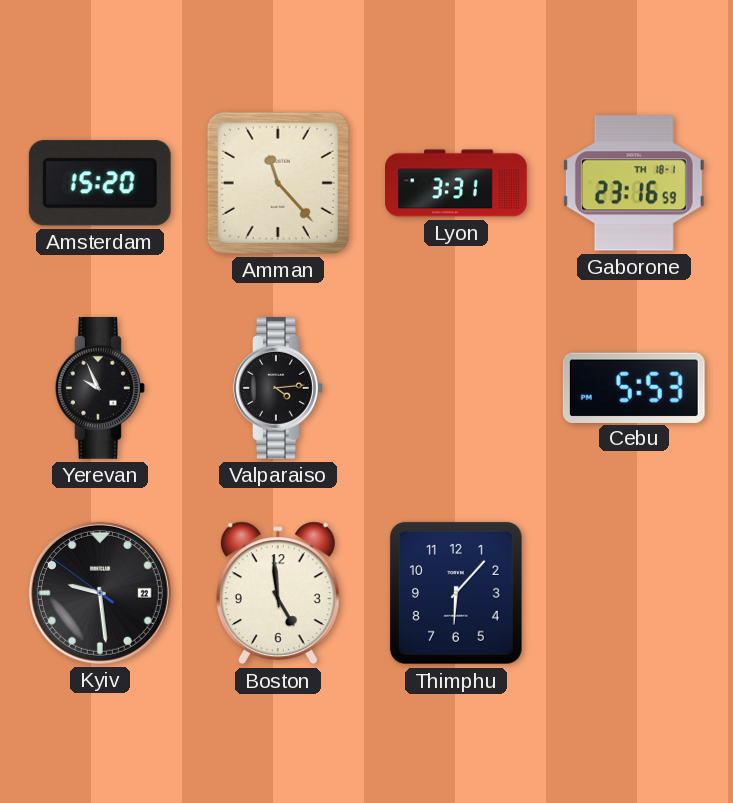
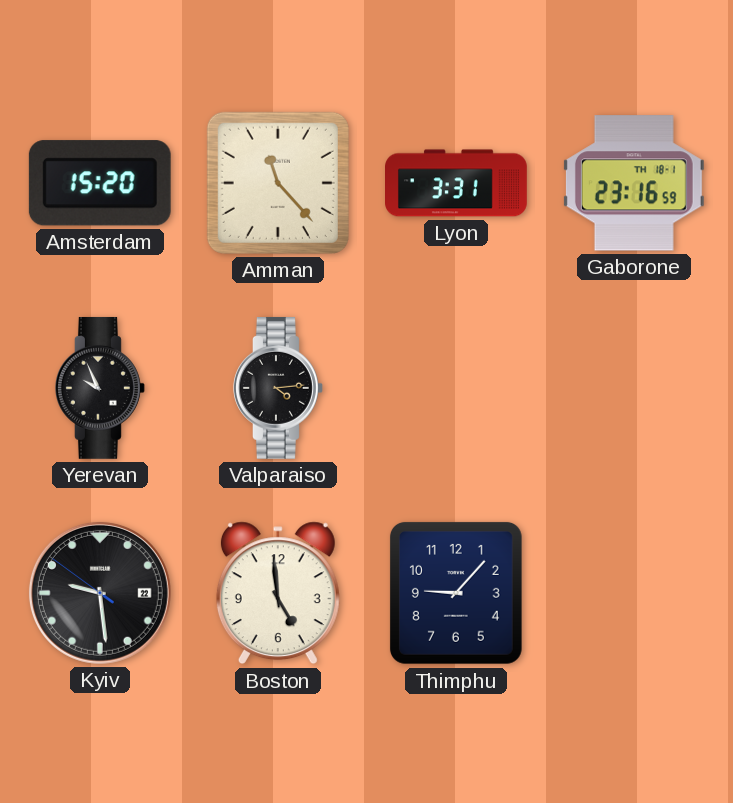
Cebu: 5:53 -> none (634, 387)
Thimphu: 6:07 -> 9:07 (456, 593)
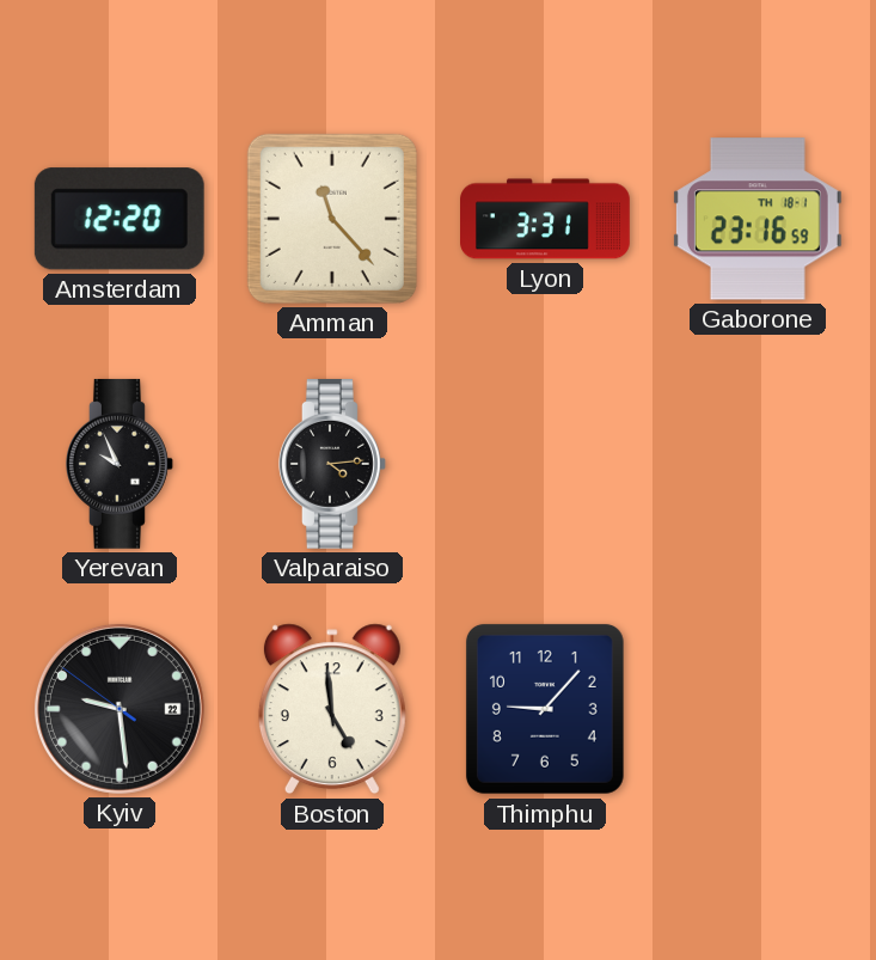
Amsterdam: 15:20 -> 12:20 (120, 219)
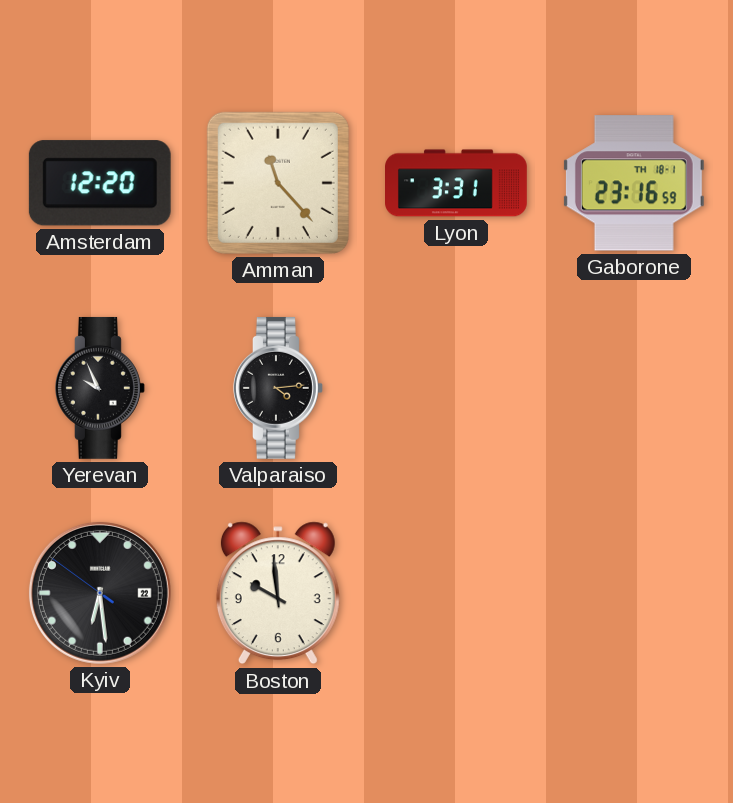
Kyiv: 9:28 -> 6:28 (100, 593)
Boston: 4:59 -> 9:59 (278, 593)
Thimphu: 9:07 -> none (545, 709)
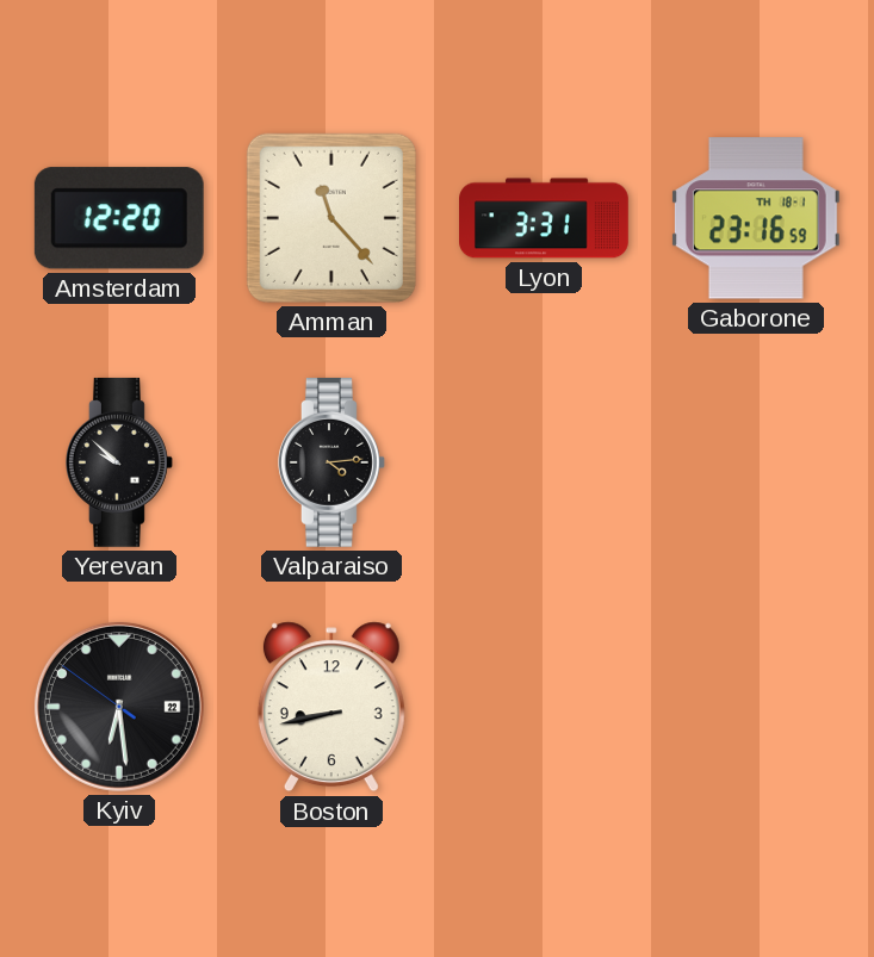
Yerevan: 9:56 -> 9:52 (119, 462)
Boston: 9:59 -> 8:43 (331, 707)
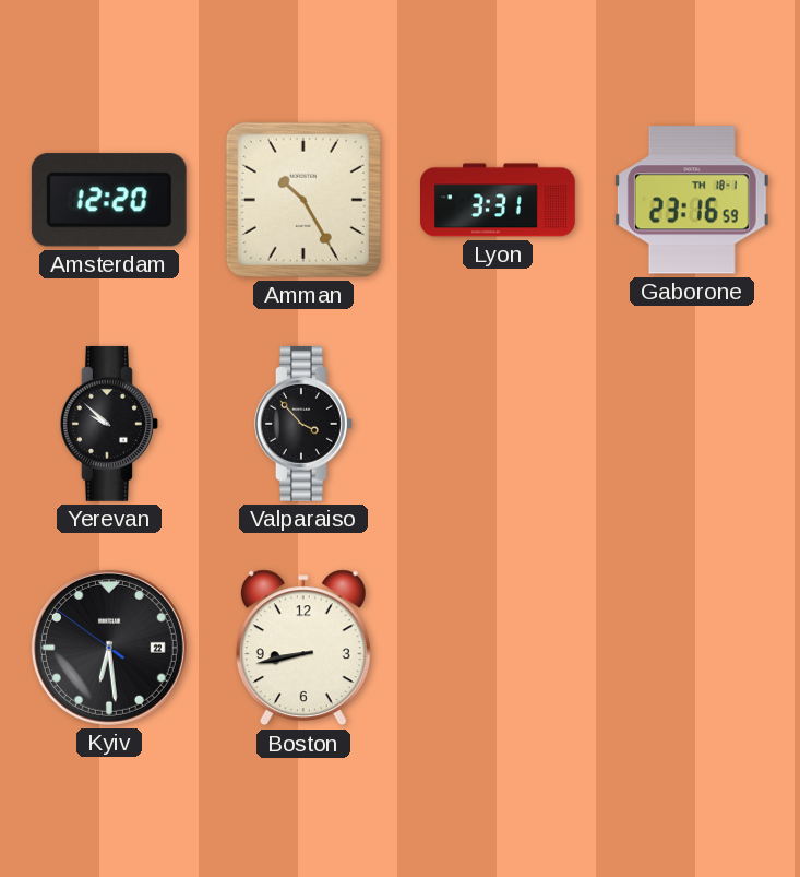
Amman: 11:23 -> 10:25 (303, 200)
Valparaiso: 4:14 -> 3:53 (303, 424)
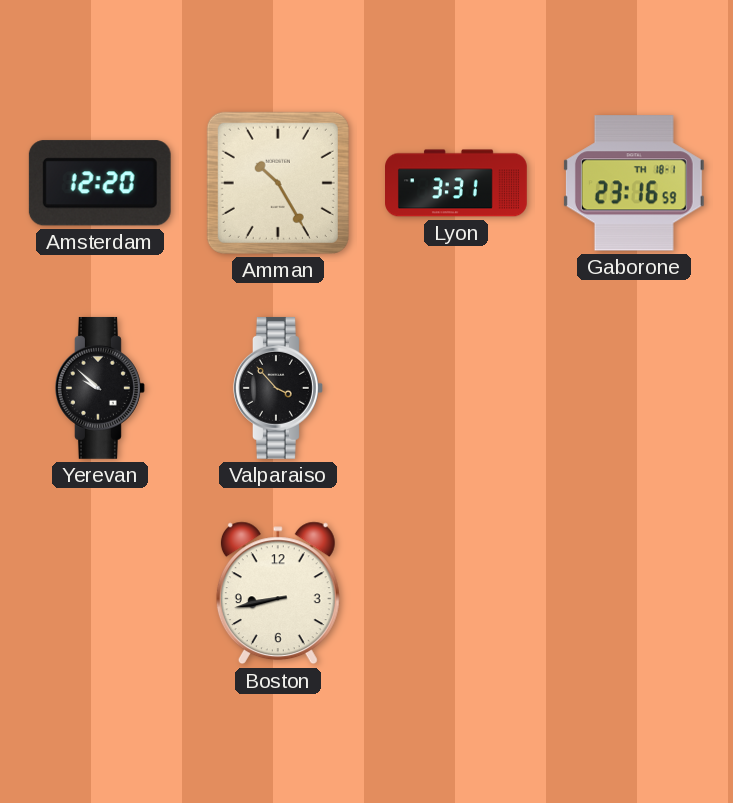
Kyiv: 6:28 -> none (109, 648)
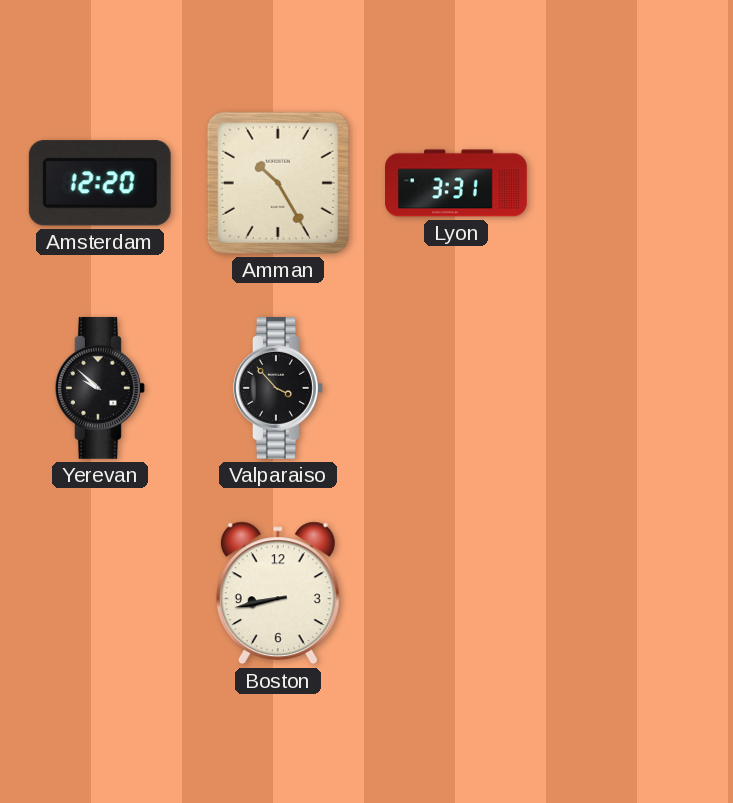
Gaborone: 23:16 -> none (634, 183)
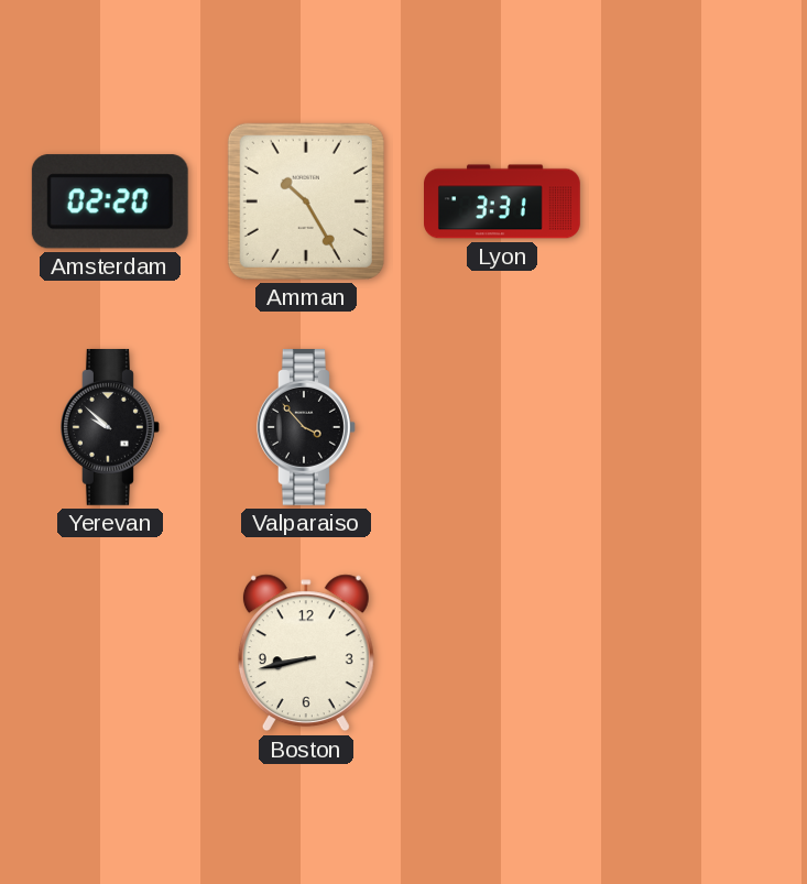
Amsterdam: 12:20 -> 02:20 (110, 201)
